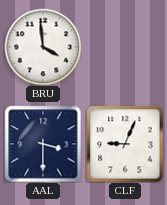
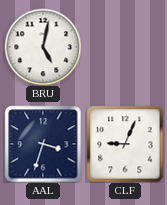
BRU: 3:59 -> 5:02 (43, 47)
AAL: 3:30 -> 3:33 (43, 144)
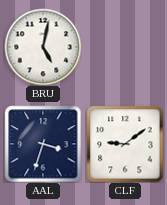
CLF: 9:04 -> 9:09 (125, 144)
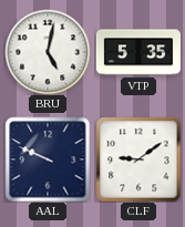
VTP: none -> 5:35 (138, 52)
AAL: 3:33 -> 9:49 (48, 159)
